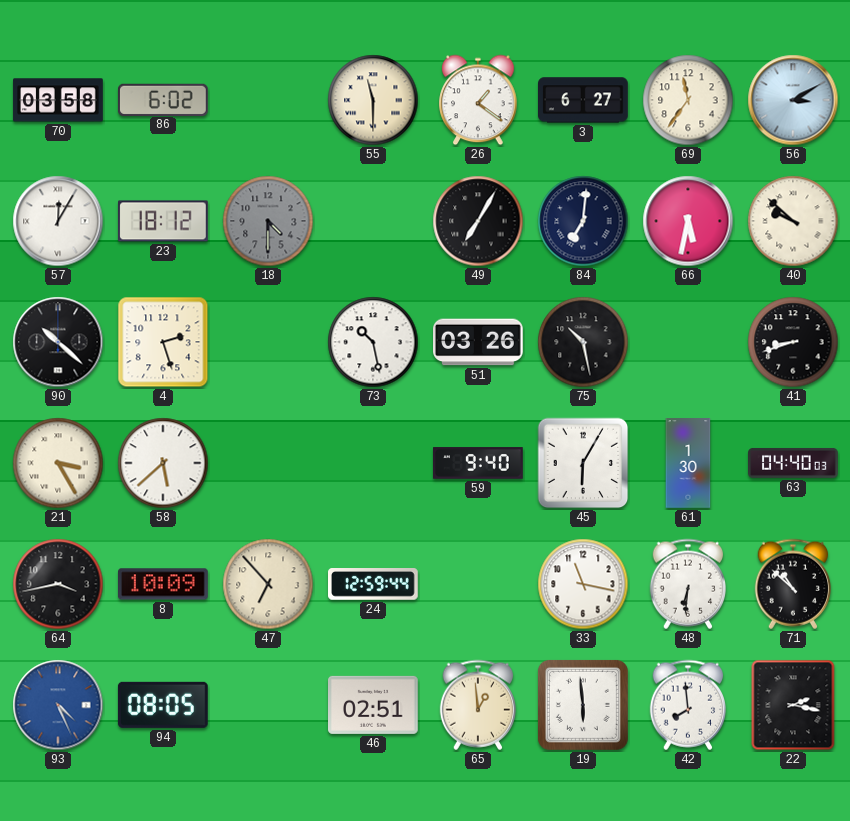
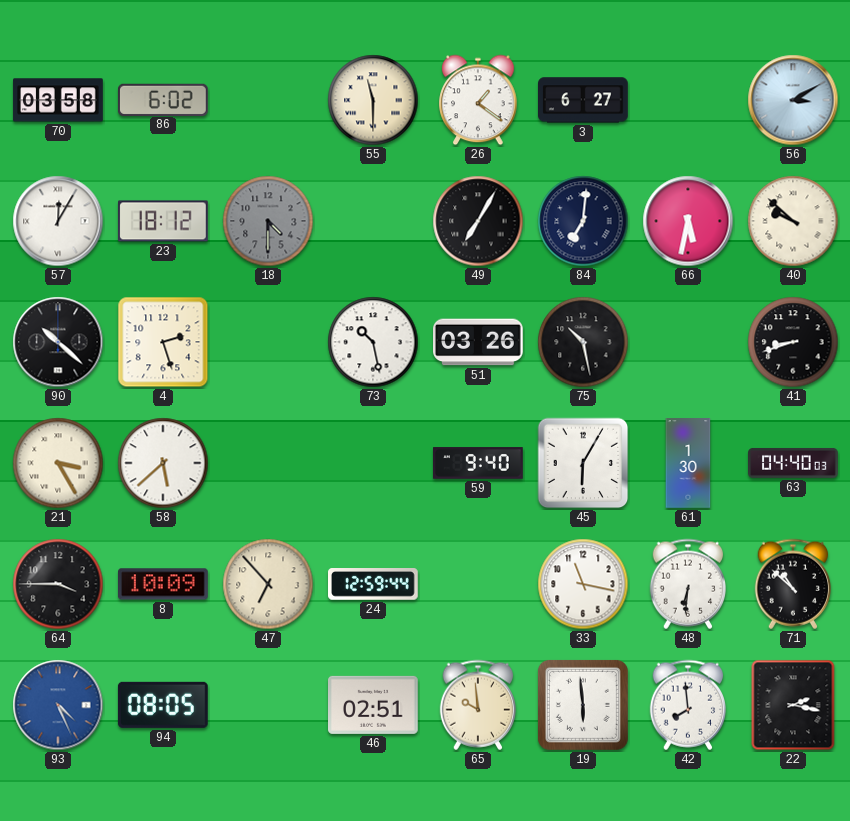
69: 11:36 -> none (688, 100)
64: 3:43 -> 3:45 (58, 584)
65: 12:59 -> 9:59 (477, 705)
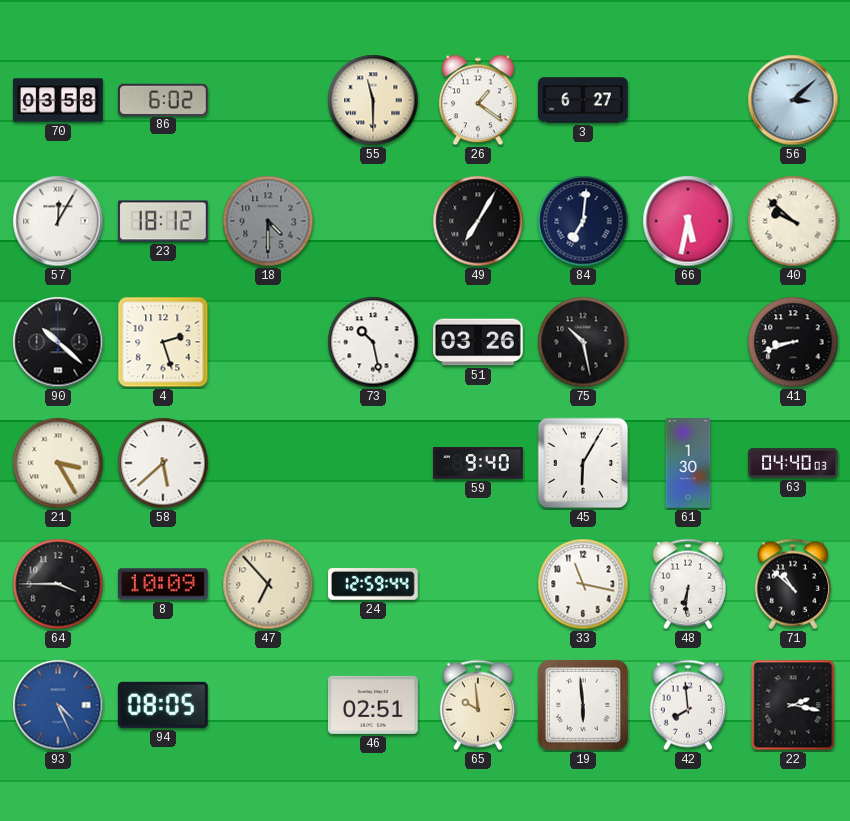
56: 3:10 -> 3:08 (793, 100)
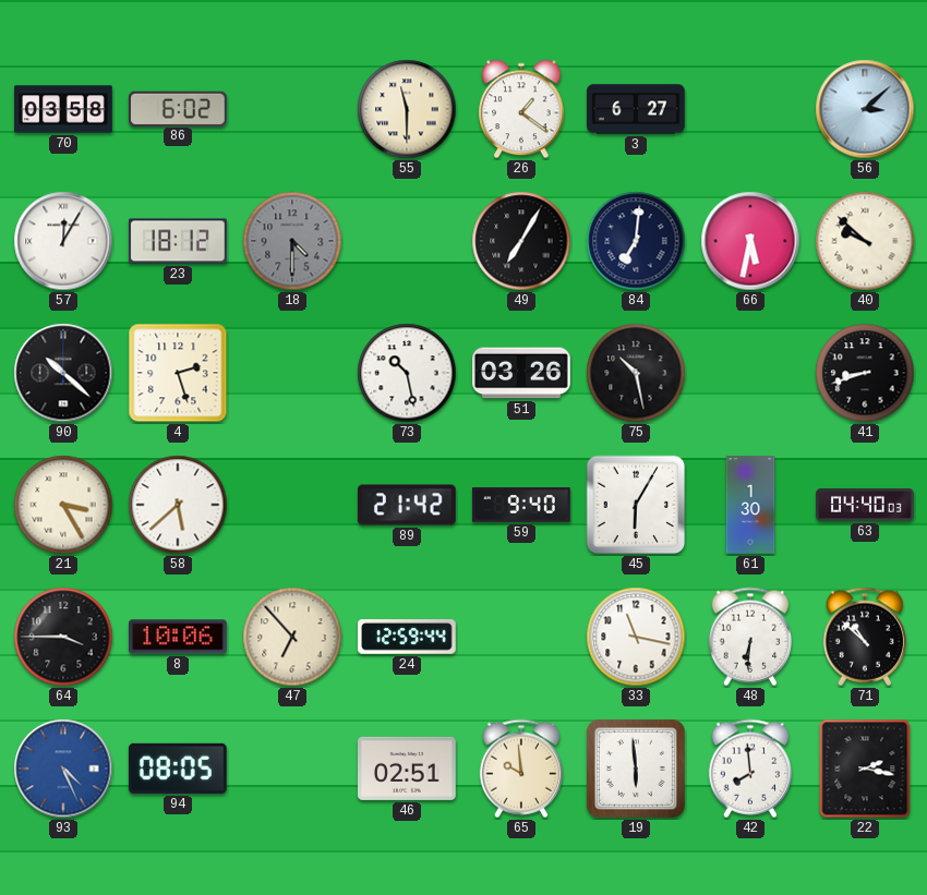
89: none -> 21:42 (407, 505)
8: 10:09 -> 10:06 (179, 637)
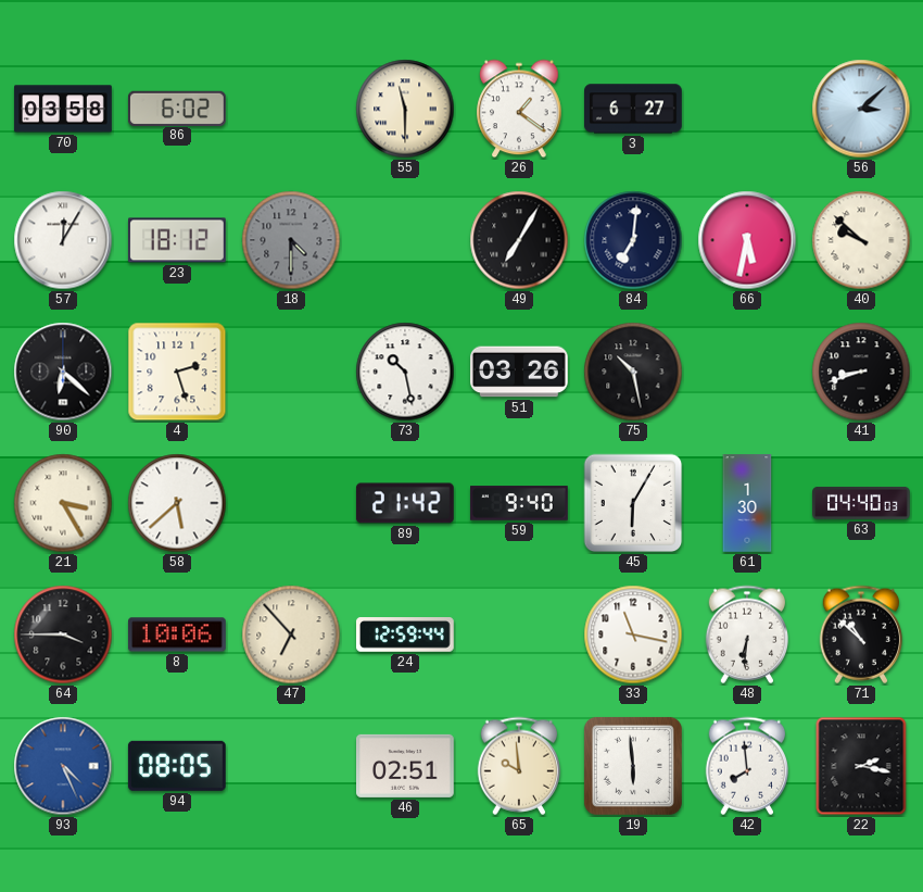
90: 10:22 -> 6:22 (63, 372)
